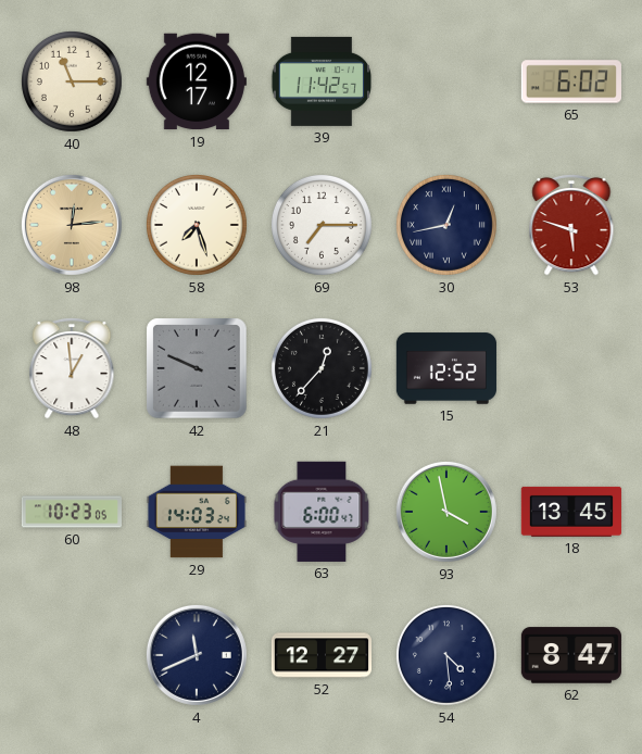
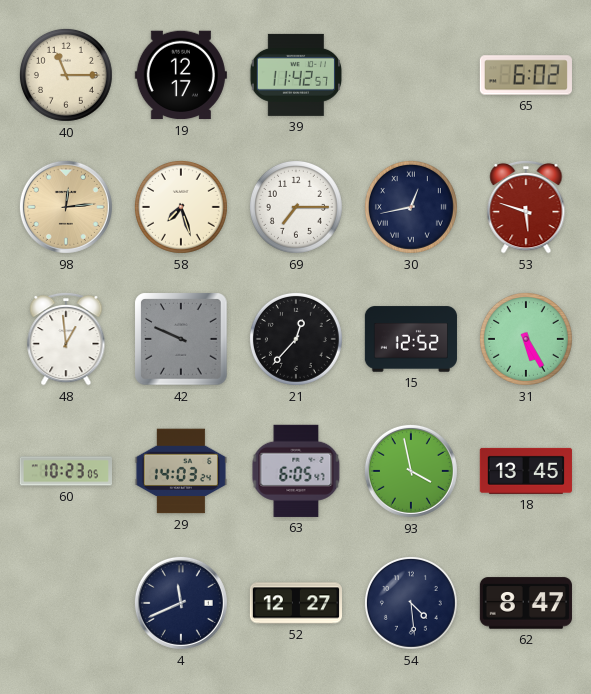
31: none -> 5:25 (526, 339)
63: 6:00 -> 6:05 (296, 471)
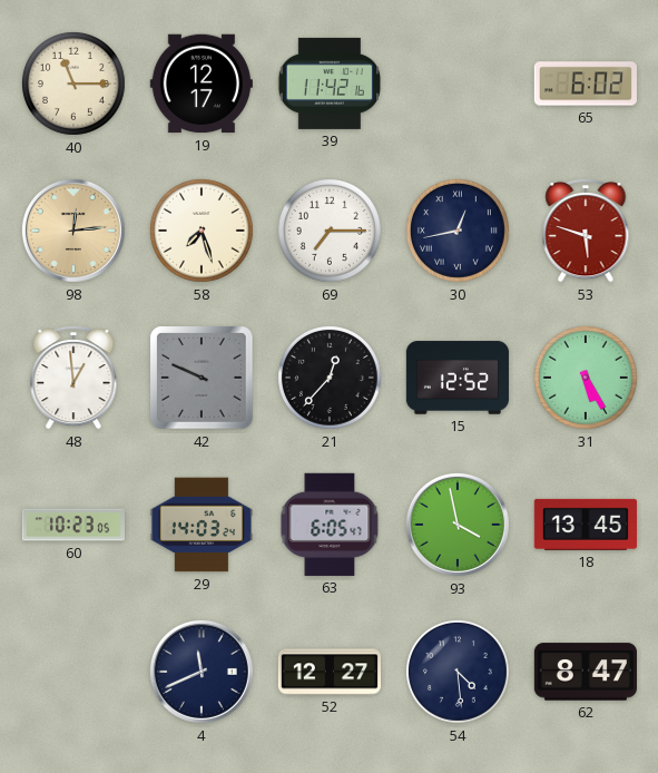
39: 11:42:57 -> 11:42:16 (328, 84)
